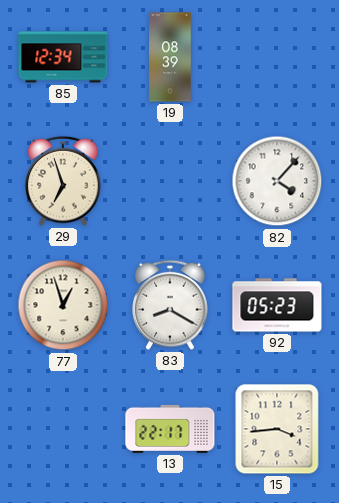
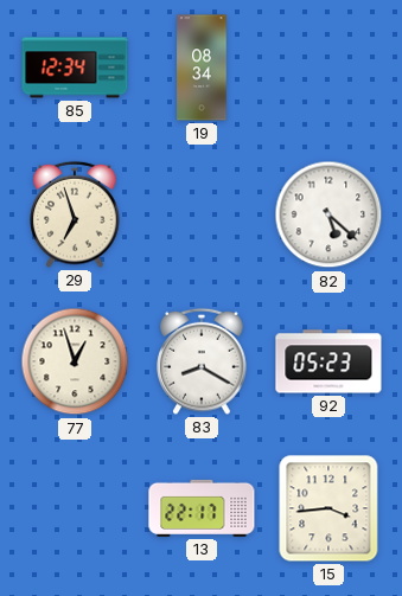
19: 08:39 -> 08:34 (202, 68)
82: 4:07 -> 5:22 (328, 214)
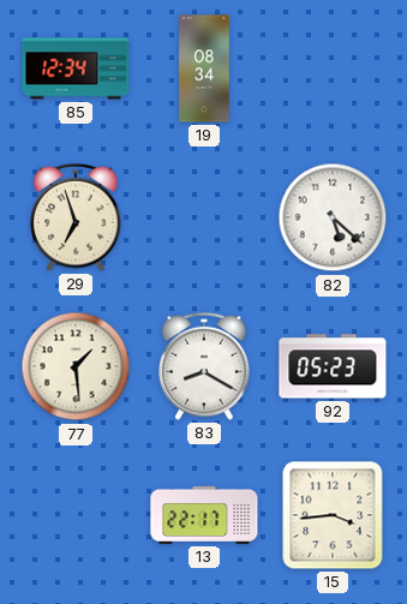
77: 12:57 -> 1:29 (76, 366)
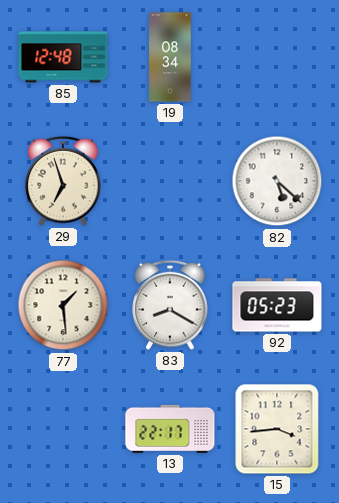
85: 12:34 -> 12:48 (63, 57)
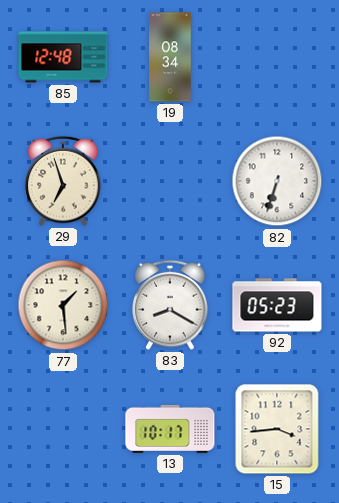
82: 5:22 -> 6:33 (277, 181)
13: 22:17 -> 10:17 (170, 429)
